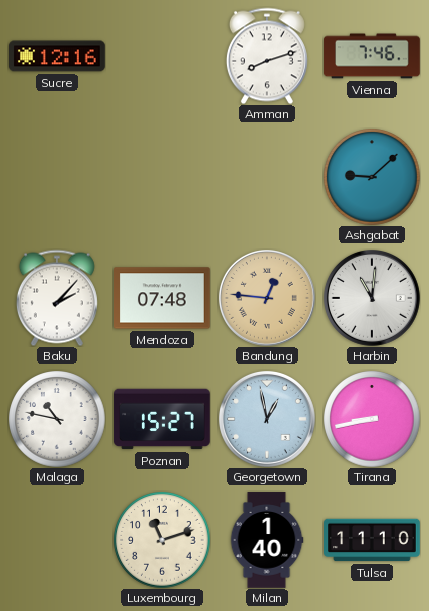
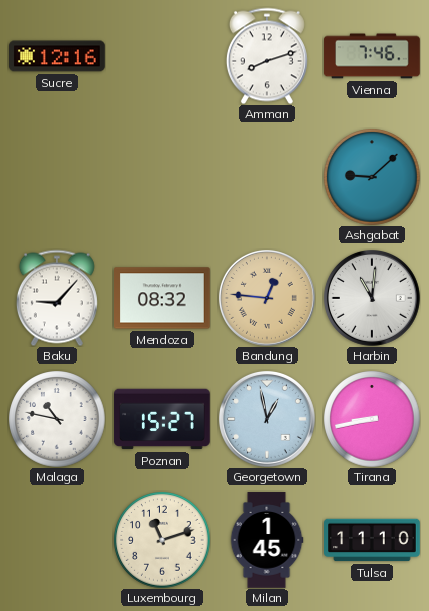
Baku: 2:07 -> 9:07 (57, 298)
Mendoza: 07:48 -> 08:32 (163, 298)
Milan: 1:40 -> 1:45 (267, 540)
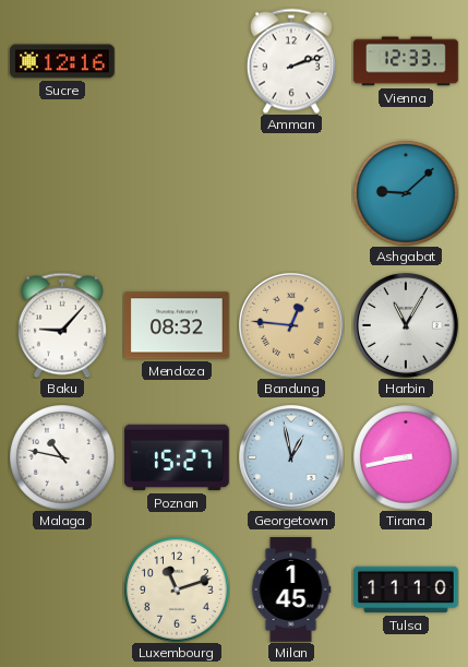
Amman: 8:12 -> 2:12 (291, 61)
Vienna: 7:46 -> 12:33 (406, 61)
Harbin: 11:01 -> 11:05 (406, 325)
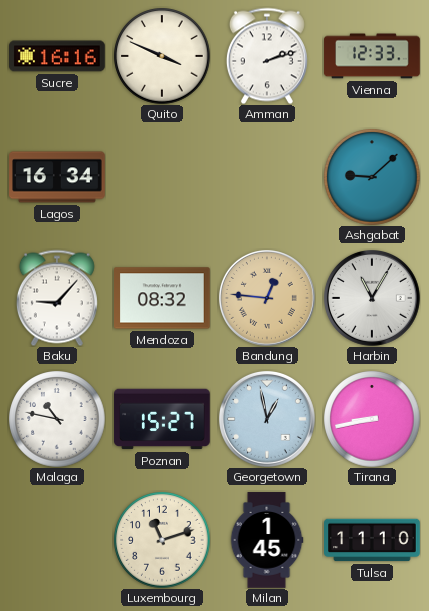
Sucre: 12:16 -> 16:16 (57, 56)
Quito: none -> 3:49 (162, 56)
Lagos: none -> 16:34 (57, 177)
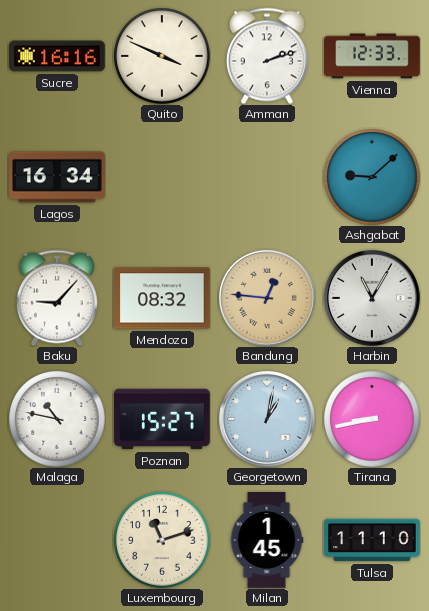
Georgetown: 12:58 -> 1:02 (267, 419)
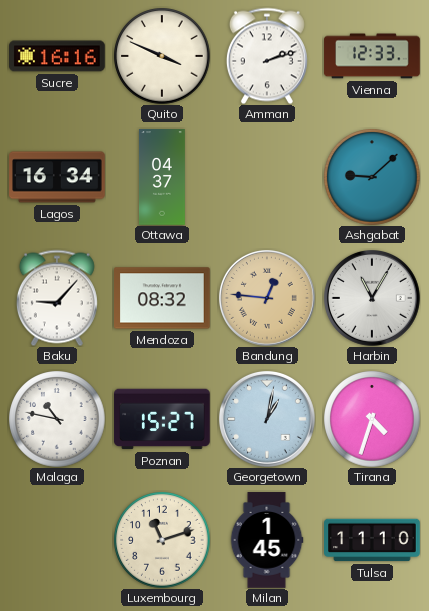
Ottawa: none -> 04:37 (162, 177)
Tirana: 8:43 -> 4:33 (372, 419)
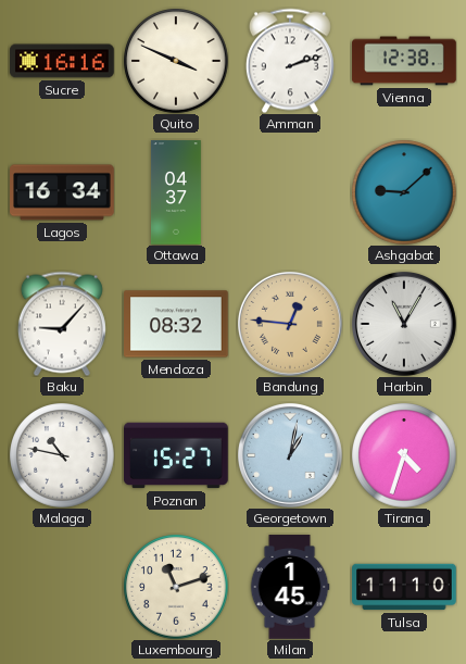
Vienna: 12:33 -> 12:38 (404, 61)
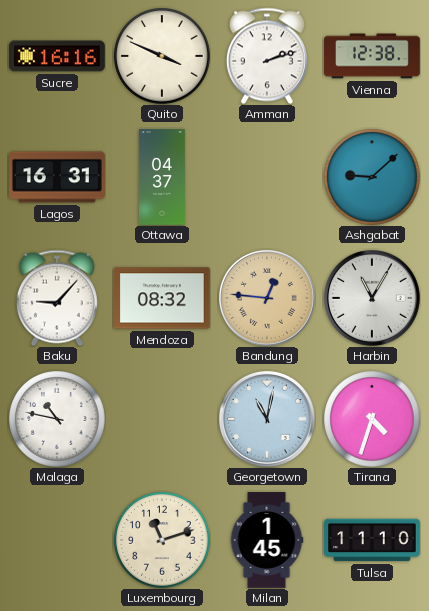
Lagos: 16:34 -> 16:31 (57, 177)
Poznan: 15:27 -> none (176, 455)
Georgetown: 1:02 -> 11:02 (267, 419)
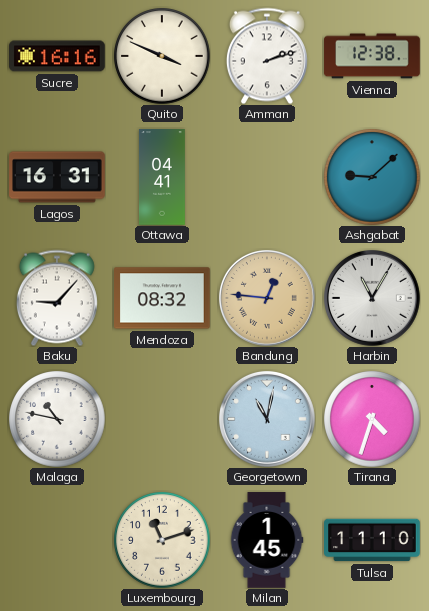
Ottawa: 04:37 -> 04:41 (162, 177)
